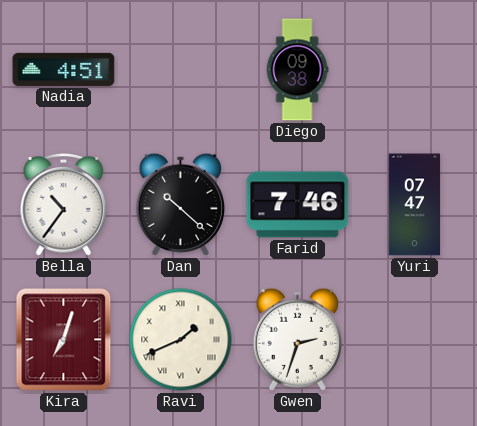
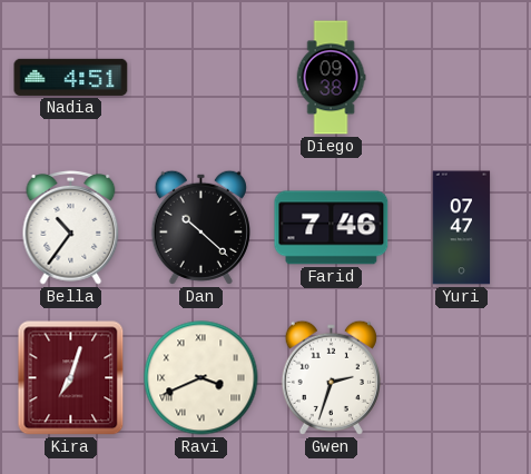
Ravi: 1:41 -> 3:41 (201, 378)
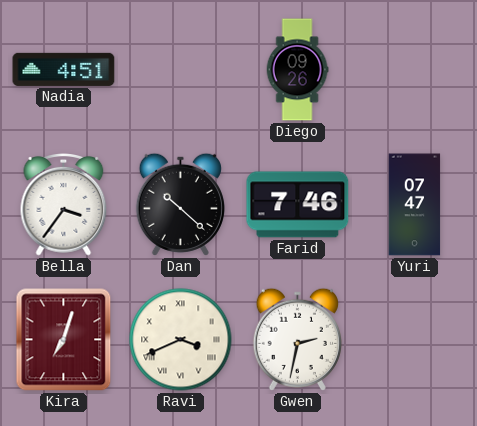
Diego: 09:38 -> 09:26 (297, 70)
Bella: 10:36 -> 3:36 (64, 205)
Gwen: 2:33 -> 2:32 (297, 339)
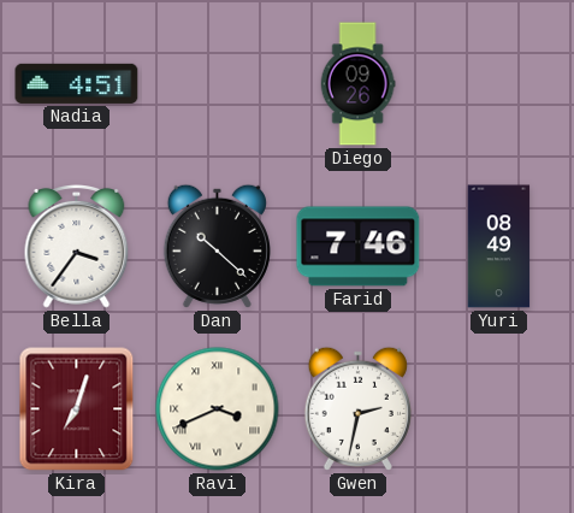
Yuri: 07:47 -> 08:49 (499, 247)
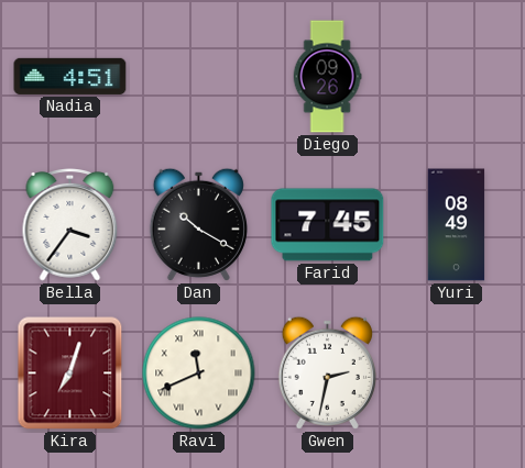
Dan: 10:22 -> 10:20 (198, 224)
Farid: 7:46 -> 7:45 (328, 225)
Ravi: 3:41 -> 11:41 (199, 374)
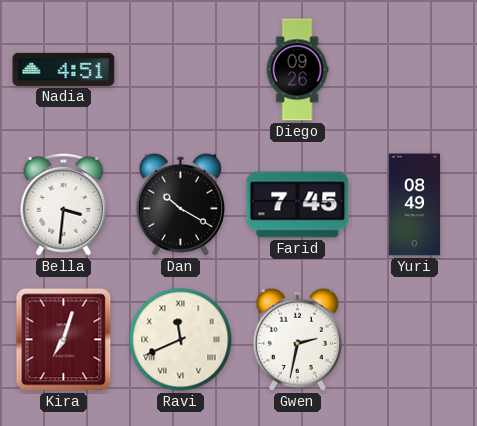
Bella: 3:36 -> 3:31 (64, 205)
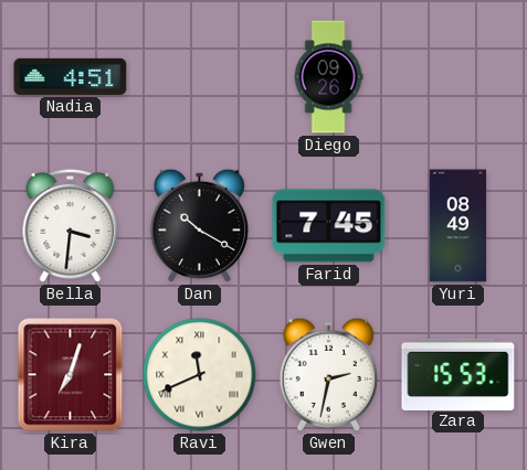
Zara: none -> 15:53 (459, 374)
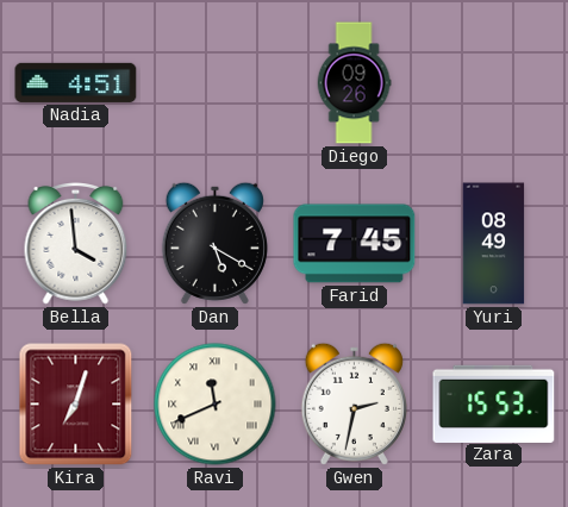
Bella: 3:31 -> 3:59 (76, 244)
Dan: 10:20 -> 5:20 (214, 243)
